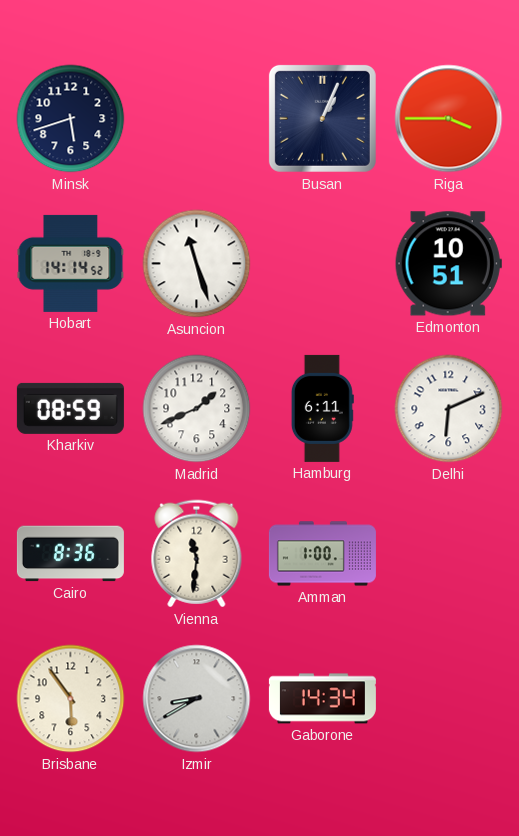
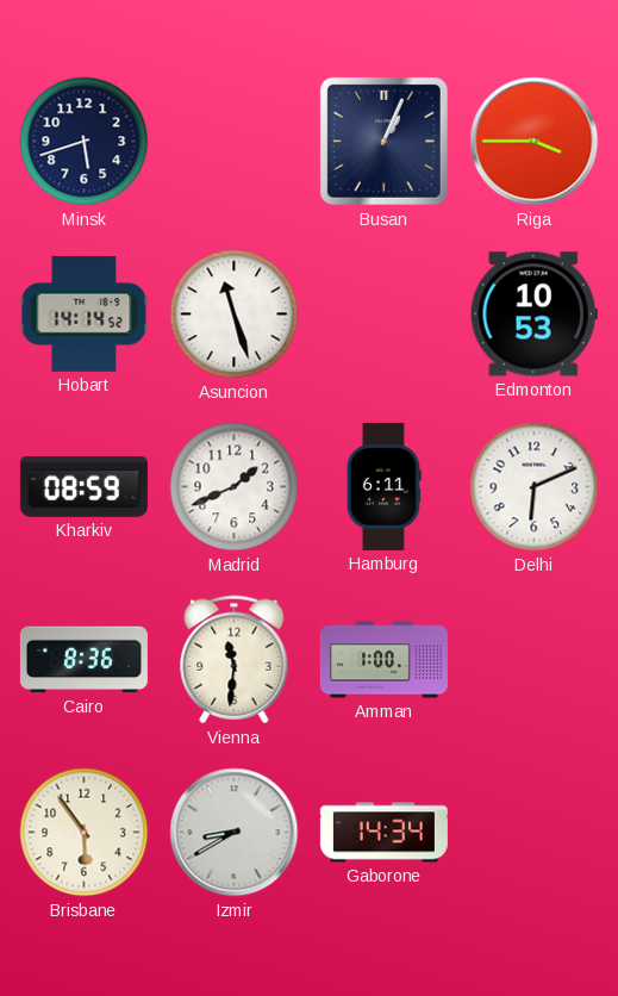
Edmonton: 10:51 -> 10:53 (533, 315)
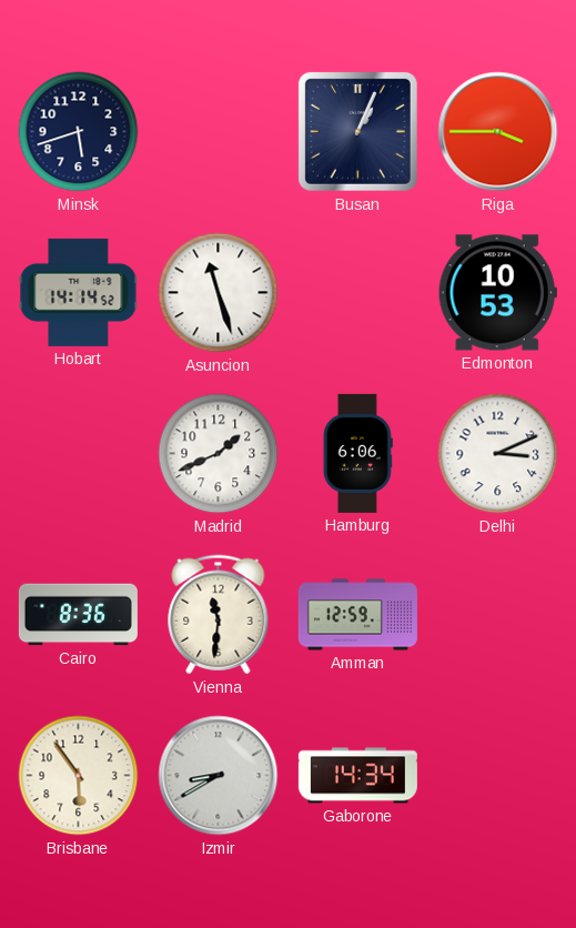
Kharkiv: 08:59 -> none (83, 486)
Hamburg: 6:11 -> 6:06 (357, 453)
Delhi: 6:11 -> 3:11 (498, 454)
Amman: 1:00 -> 12:59 (357, 615)
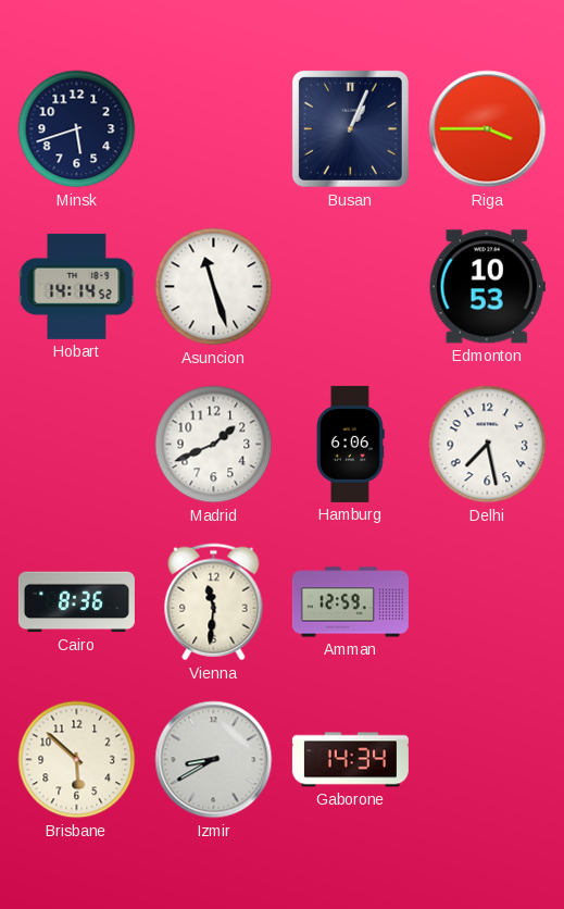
Delhi: 3:11 -> 7:28 (488, 445)
Brisbane: 5:54 -> 5:52 (77, 760)
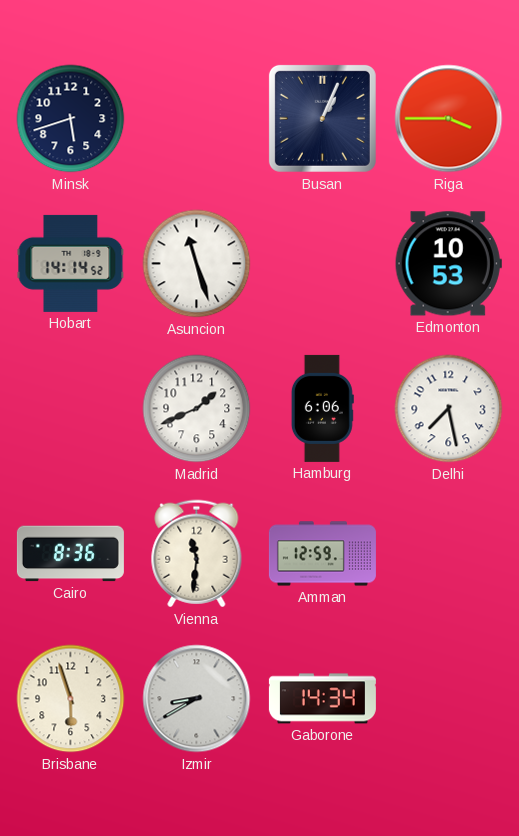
Brisbane: 5:52 -> 5:57 (71, 699)
